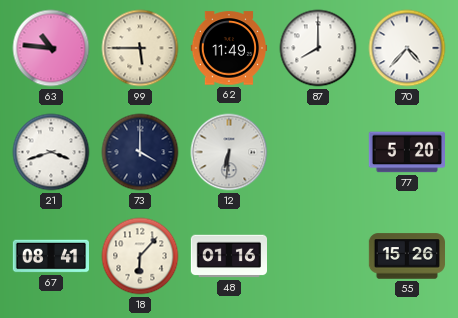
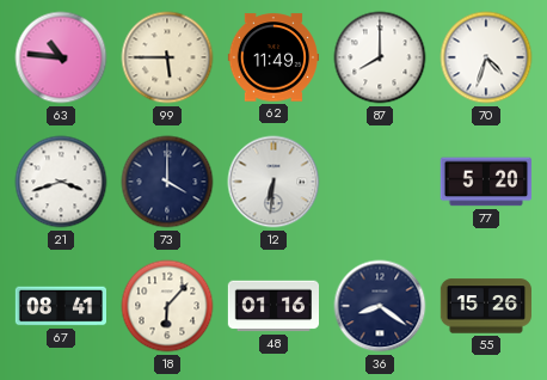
70: 4:37 -> 4:33 (486, 57)
36: none -> 8:21 (380, 306)
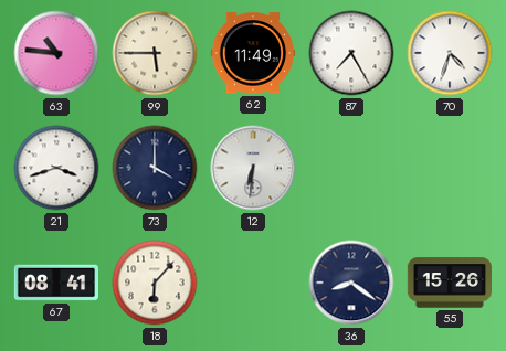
87: 8:00 -> 7:25 (351, 53)
77: 5:20 -> none (485, 182)
48: 01:16 -> none (272, 306)
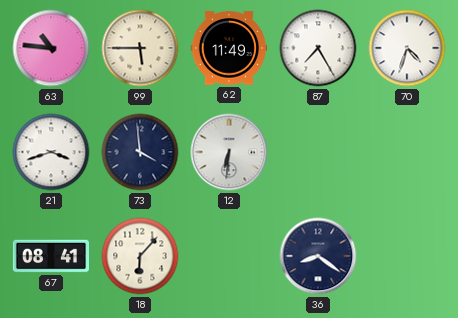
73: 4:00 -> 3:59 (140, 152)
55: 15:26 -> none (449, 283)
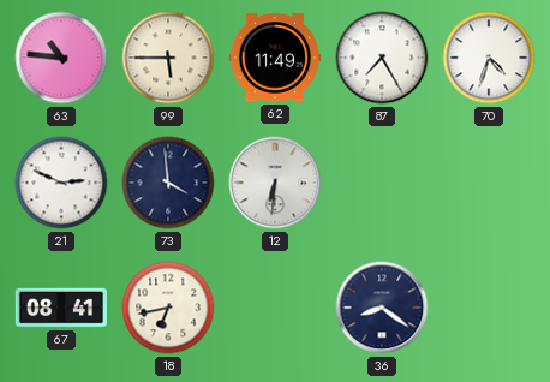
21: 3:42 -> 2:49 (61, 183)
18: 6:07 -> 6:43 (168, 308)
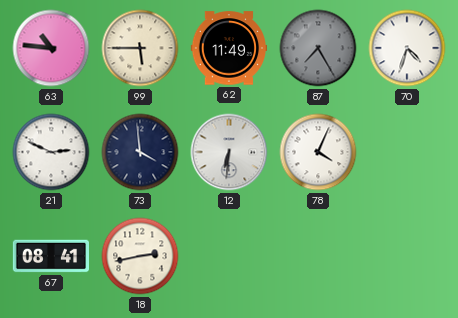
87 dial: white -> grey (318, 48)
78: none -> 4:04 (318, 152)
18: 6:43 -> 2:43 (140, 256)
36: 8:21 -> none (382, 308)
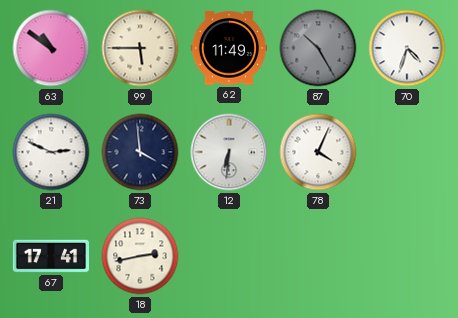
63: 10:46 -> 10:51 (51, 48)
87: 7:25 -> 10:25 (318, 48)
67: 08:41 -> 17:41 (50, 256)
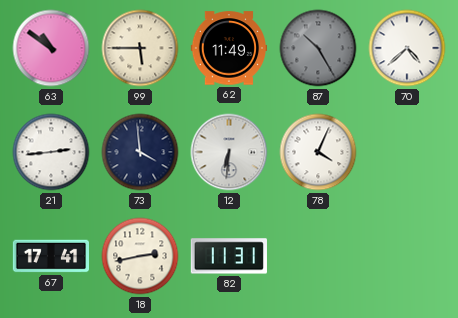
70: 4:33 -> 4:38 (407, 48)
21: 2:49 -> 2:44 (51, 152)
82: none -> 11:31 (229, 256)
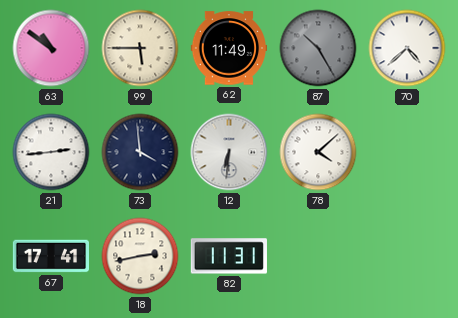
78: 4:04 -> 4:08 (318, 152)
